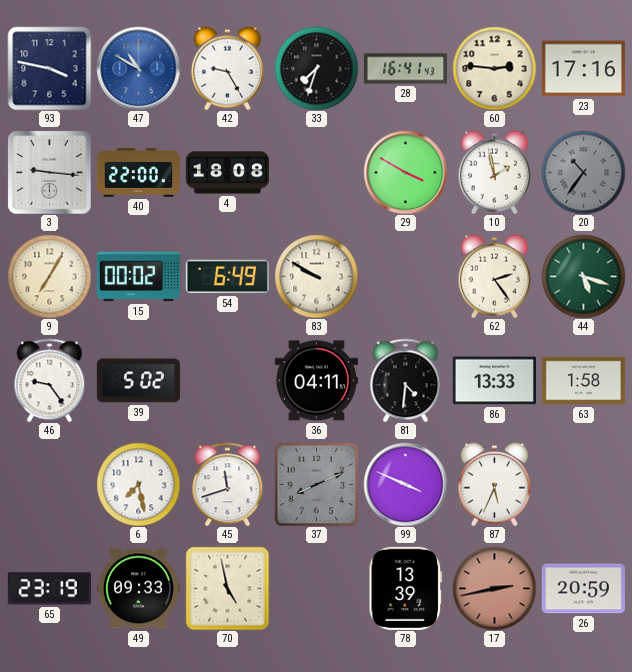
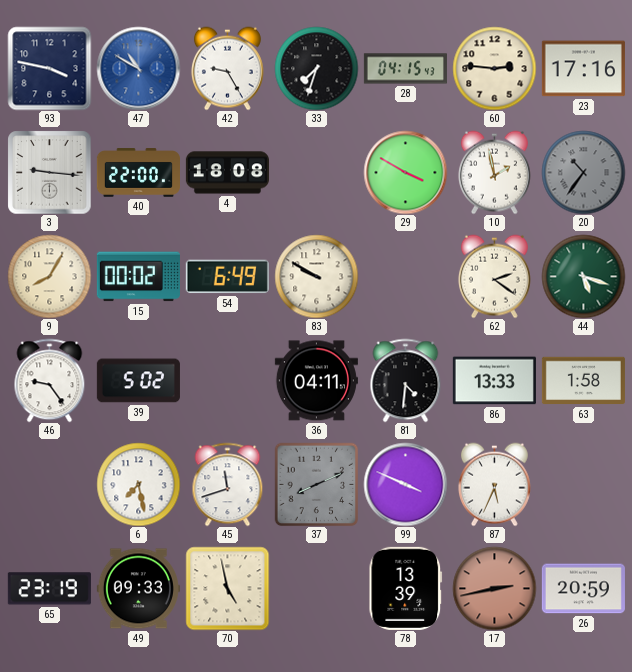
28: 16:41 -> 04:15 (405, 69)
9: 7:05 -> 8:05 (49, 276)
62: 2:24 -> 2:21 (494, 276)
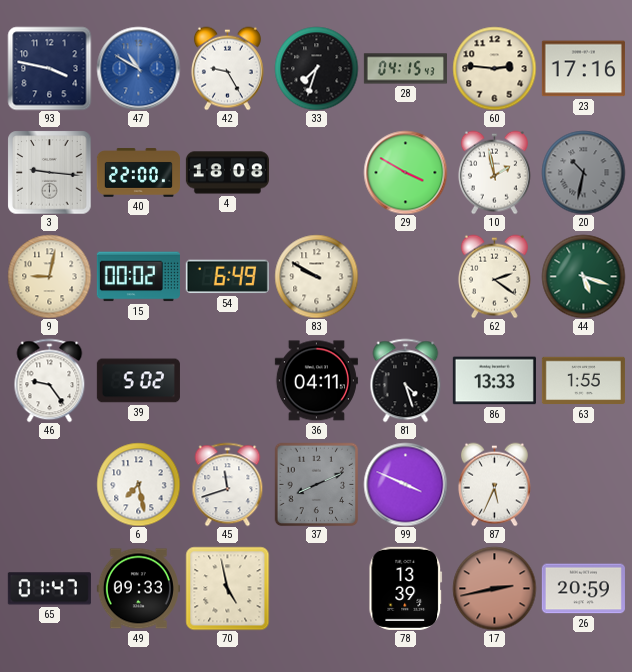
20: 10:36 -> 10:32 (583, 172)
9: 8:05 -> 9:02 (49, 276)
81: 4:31 -> 4:27 (406, 380)
63: 1:58 -> 1:55 (583, 381)
65: 23:19 -> 01:47 (49, 589)
